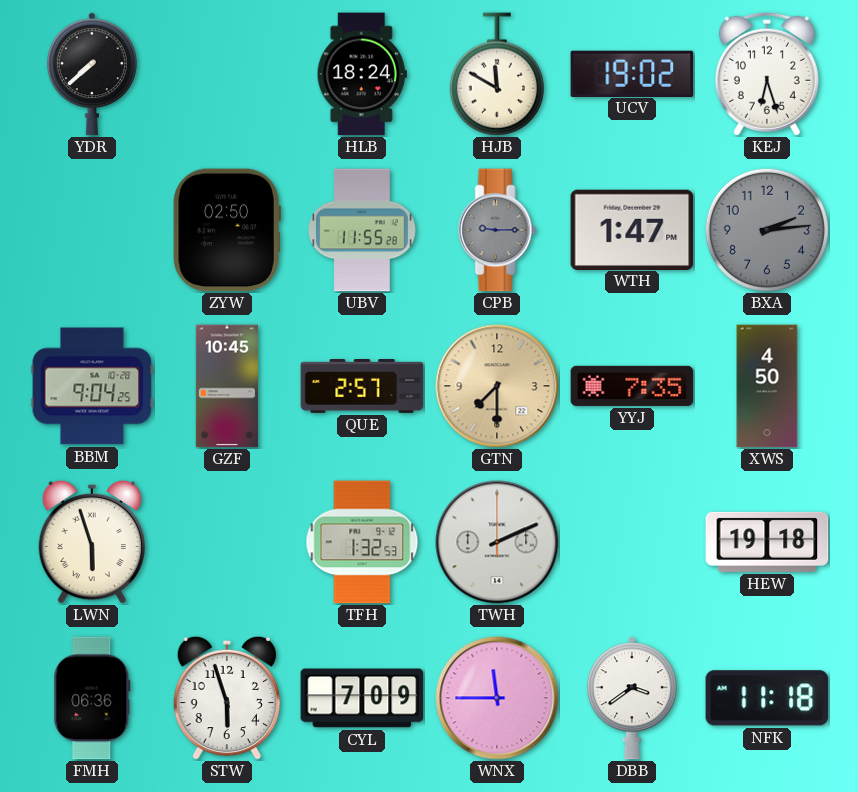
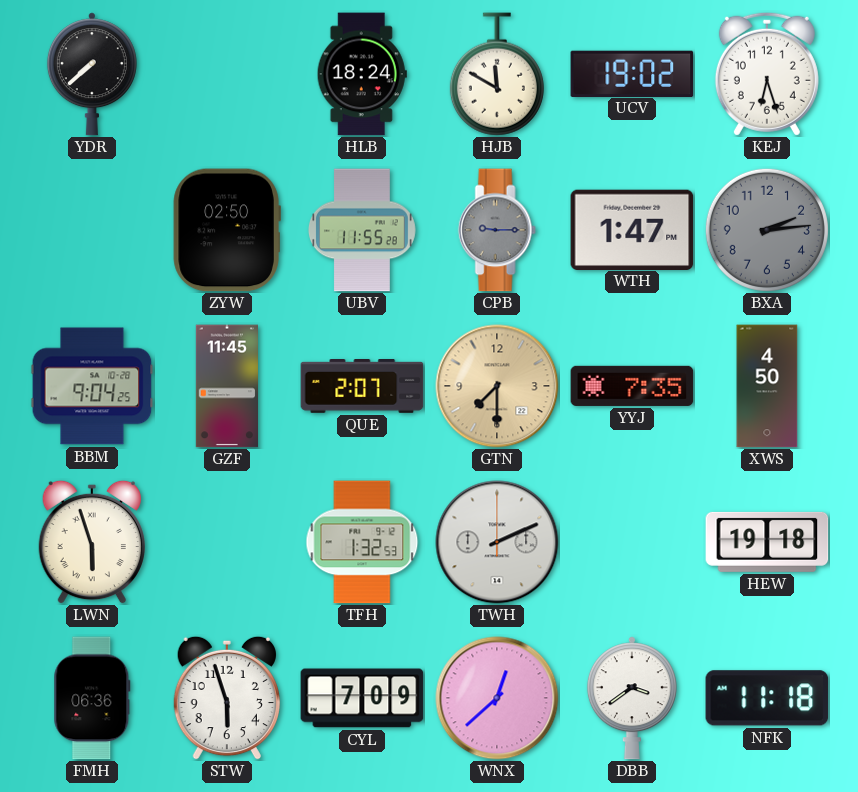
GZF: 10:45 -> 11:45 (226, 386)
QUE: 2:57 -> 2:07 (362, 387)
WNX: 11:45 -> 12:38 (497, 698)
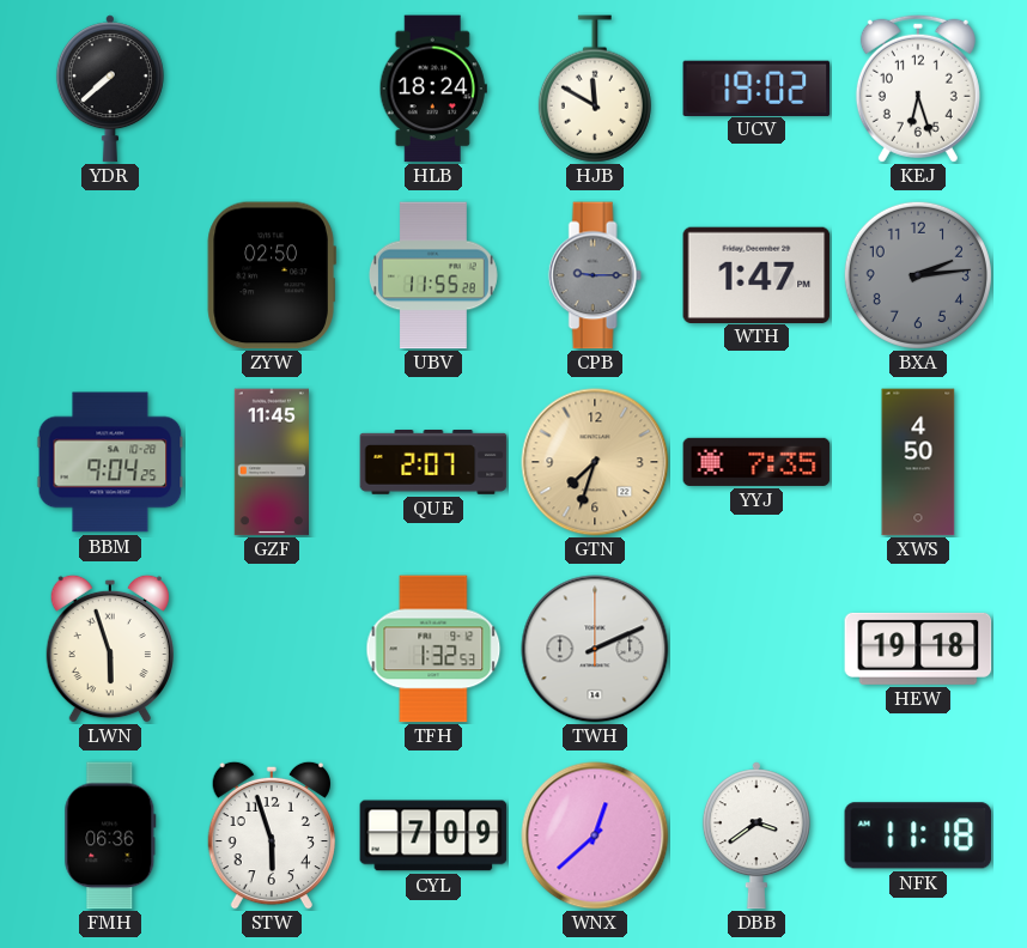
GTN: 7:30 -> 7:33 (595, 462)
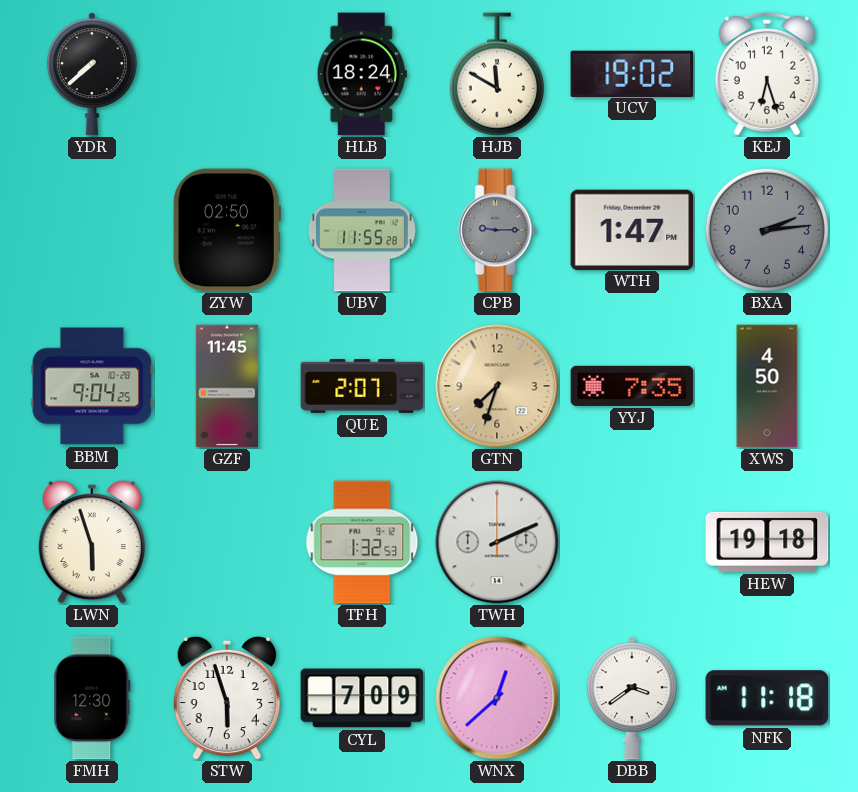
FMH: 06:36 -> 12:30 (92, 698)
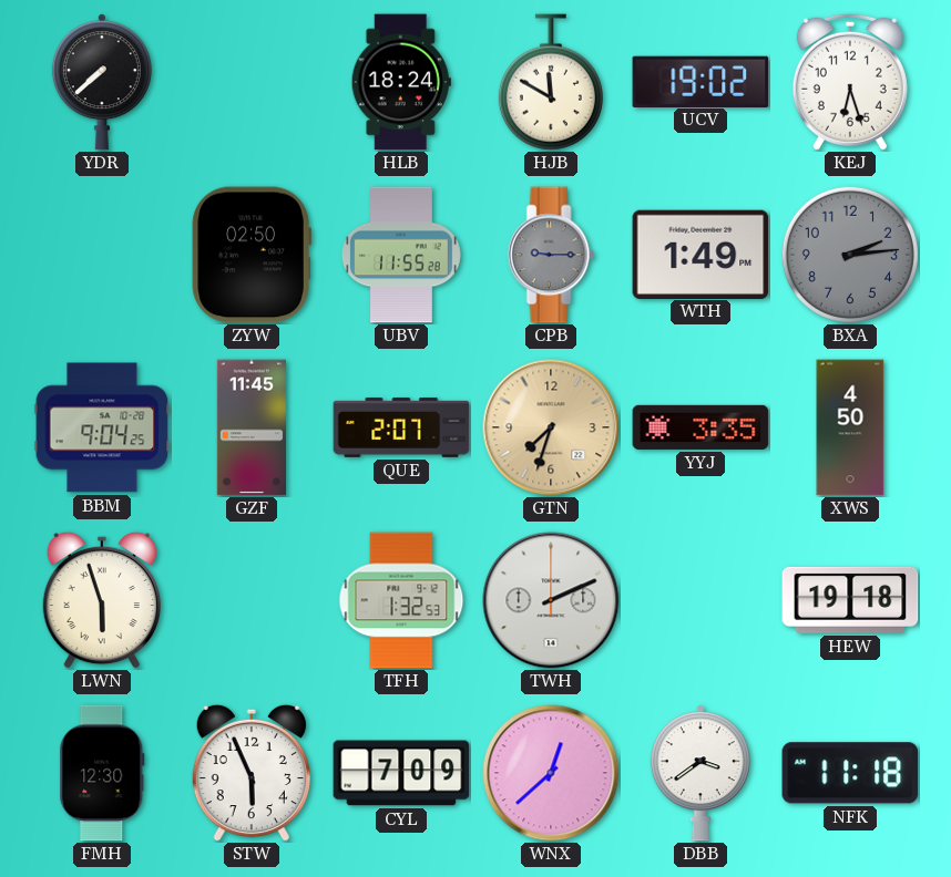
WTH: 1:47 -> 1:49 (701, 254)
YYJ: 7:35 -> 3:35 (701, 427)
STW: 5:57 -> 5:56 (252, 773)
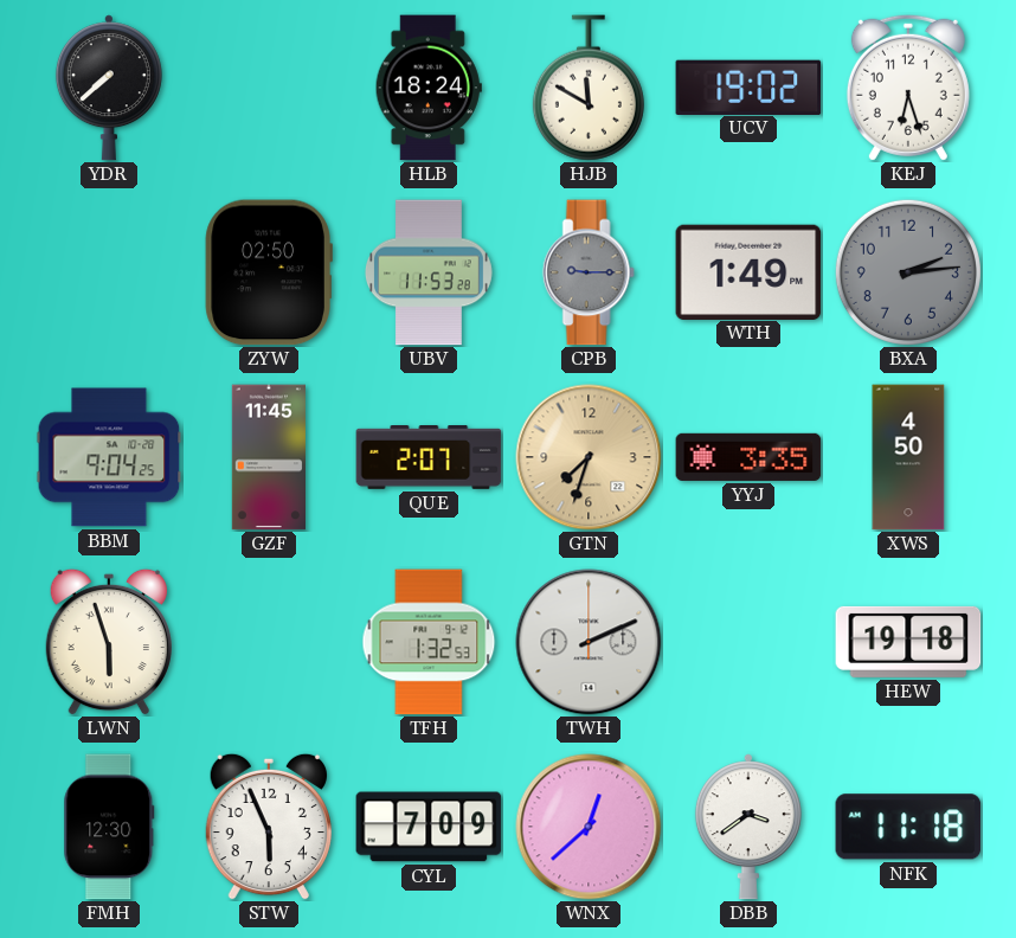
UBV: 11:55 -> 11:53 (429, 272)
